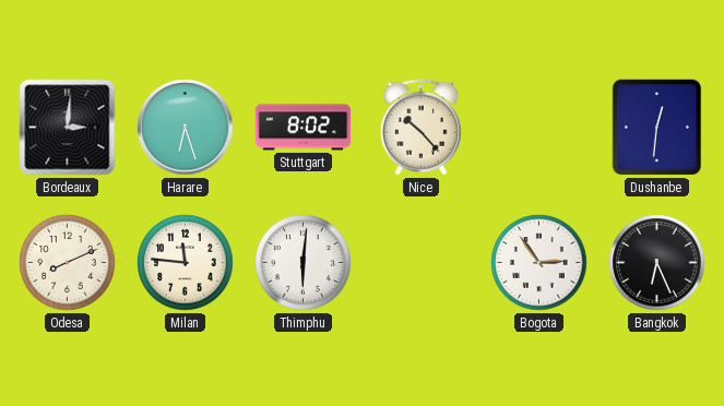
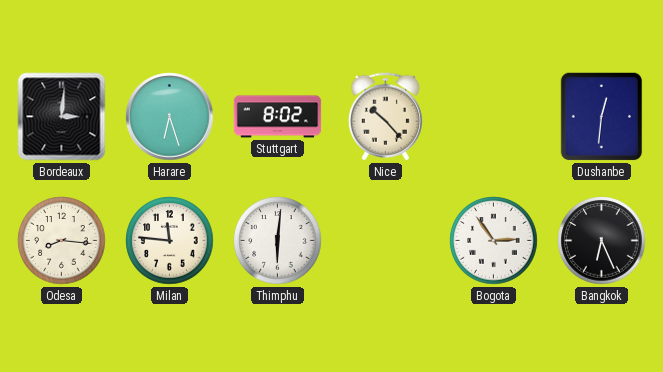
Odesa: 8:11 -> 8:16 (62, 241)
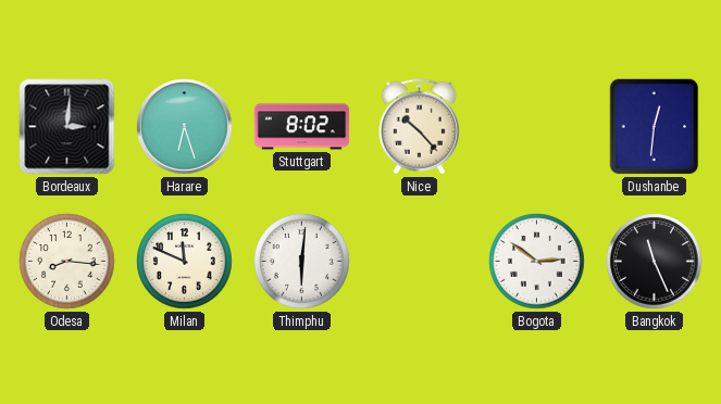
Milan: 11:46 -> 11:49 (185, 262)
Bogota: 2:54 -> 2:51 (537, 262)
Bangkok: 6:26 -> 11:26 (655, 262)
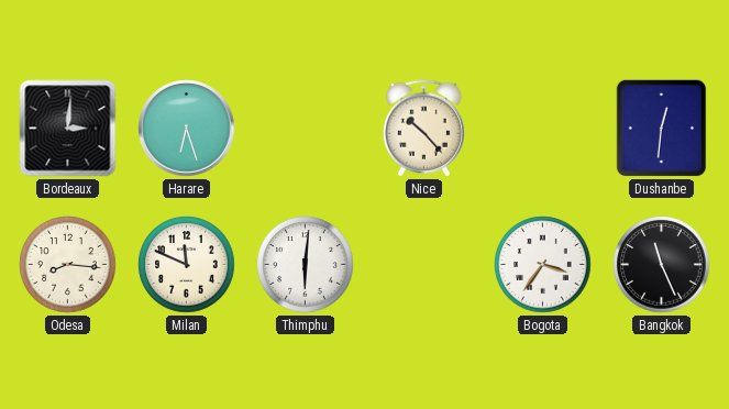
Stuttgart: 8:02 -> none (302, 127)
Bogota: 2:51 -> 3:36 (543, 265)
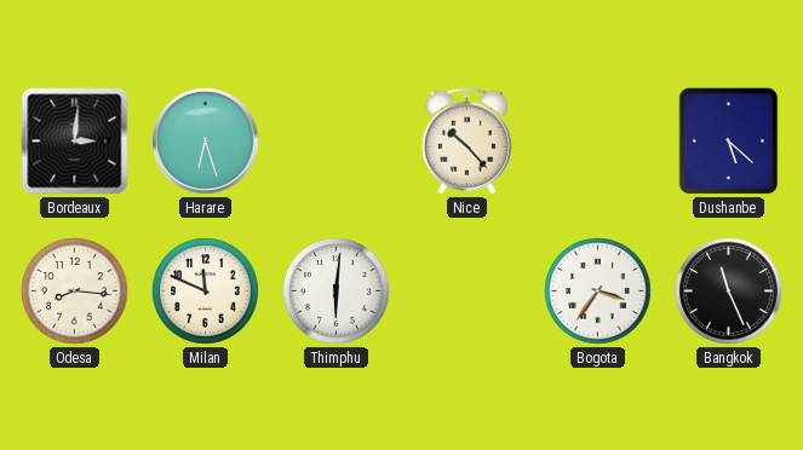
Dushanbe: 12:31 -> 5:22 (729, 142)
